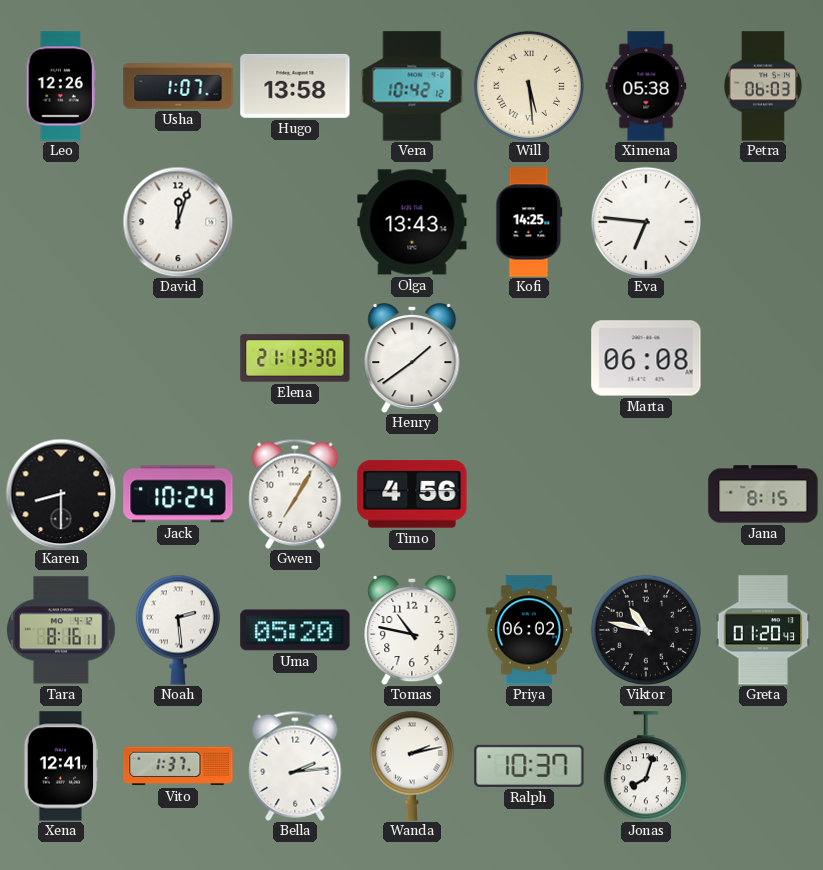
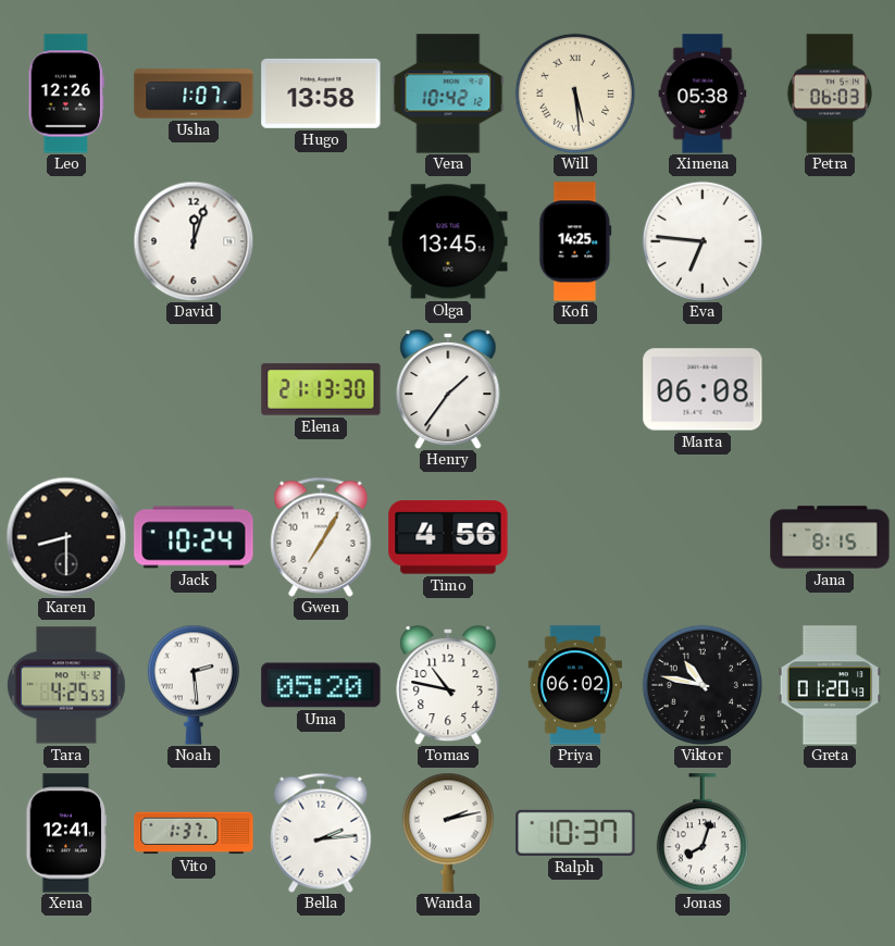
Olga: 13:43 -> 13:45 (448, 241)
Henry: 1:39 -> 1:36 (448, 389)
Tara: 8:16 -> 4:25 (67, 685)
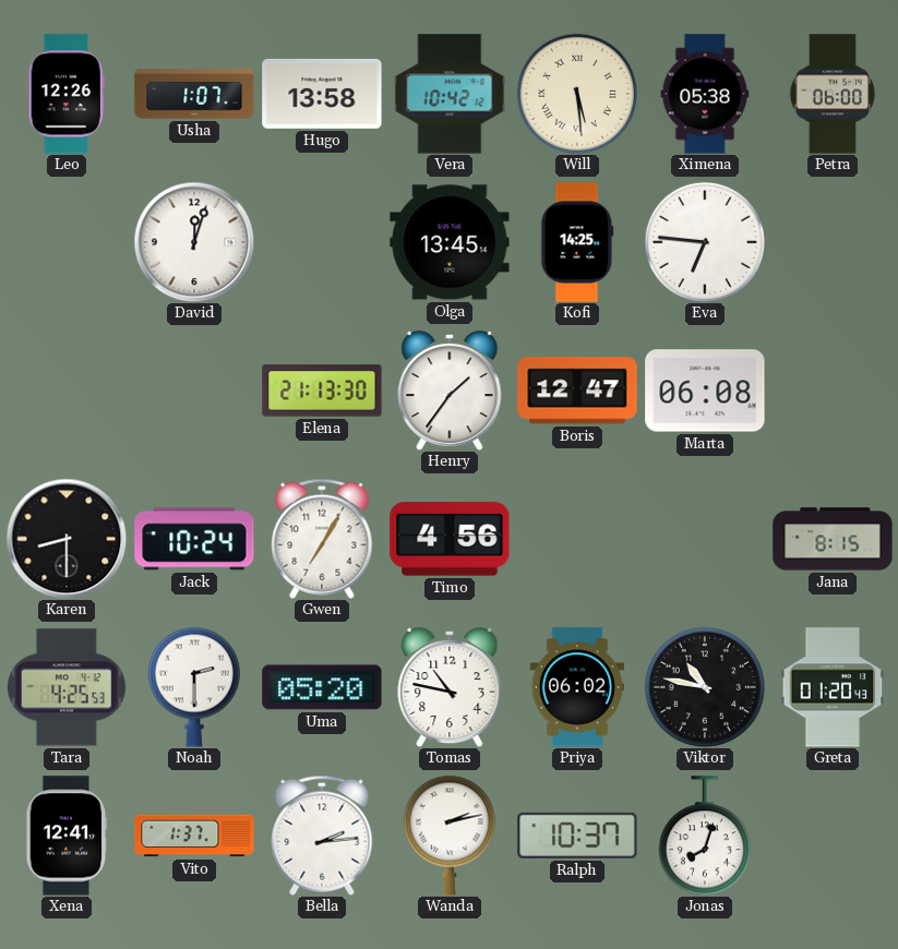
Petra: 06:03 -> 06:00 (833, 94)
Boris: none -> 12:47 (577, 391)
Noah: 2:29 -> 2:30 (194, 687)
